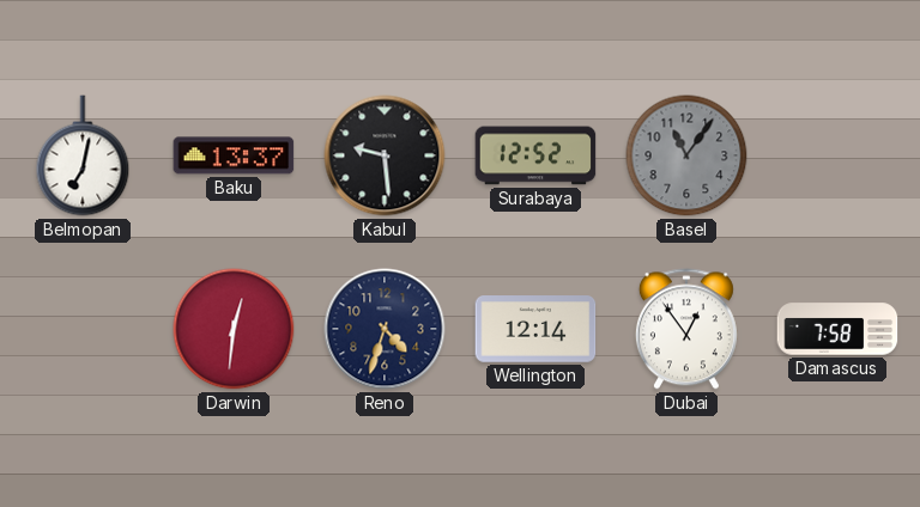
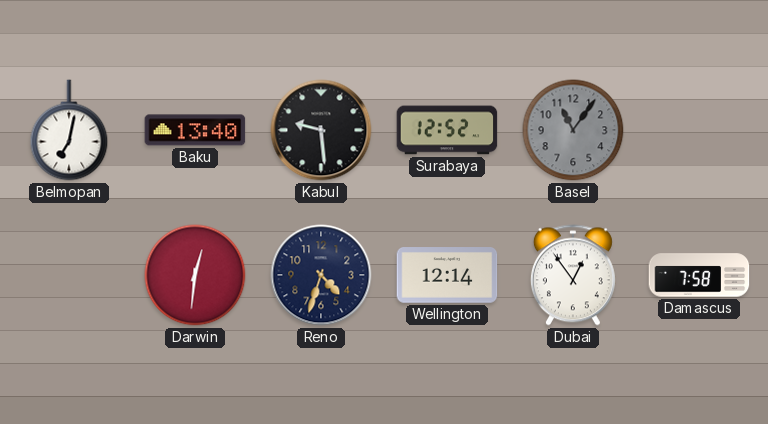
Baku: 13:37 -> 13:40 (195, 130)
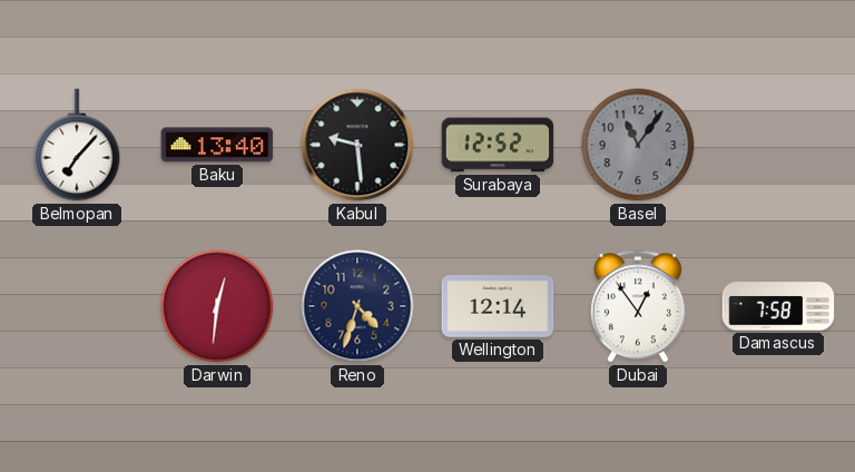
Belmopan: 7:02 -> 7:07 (77, 145)
